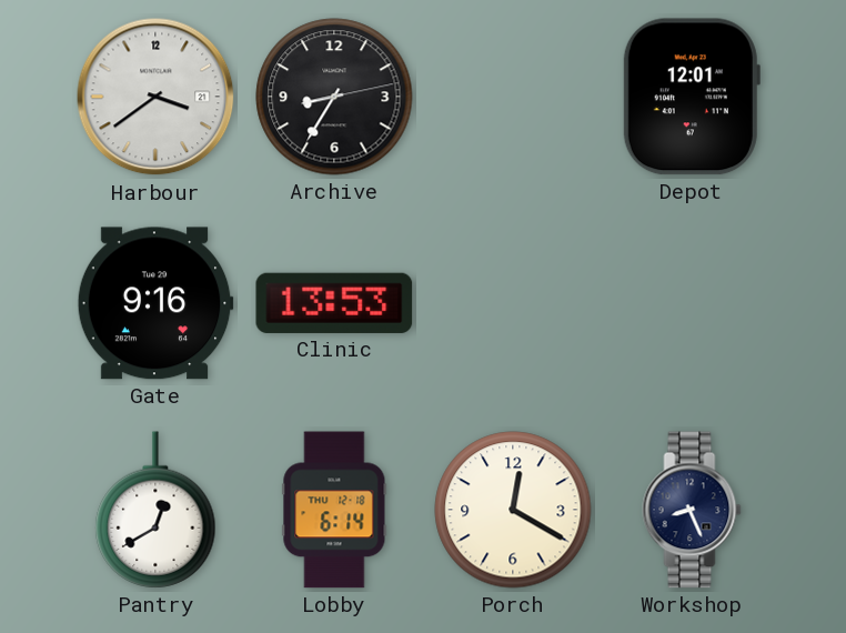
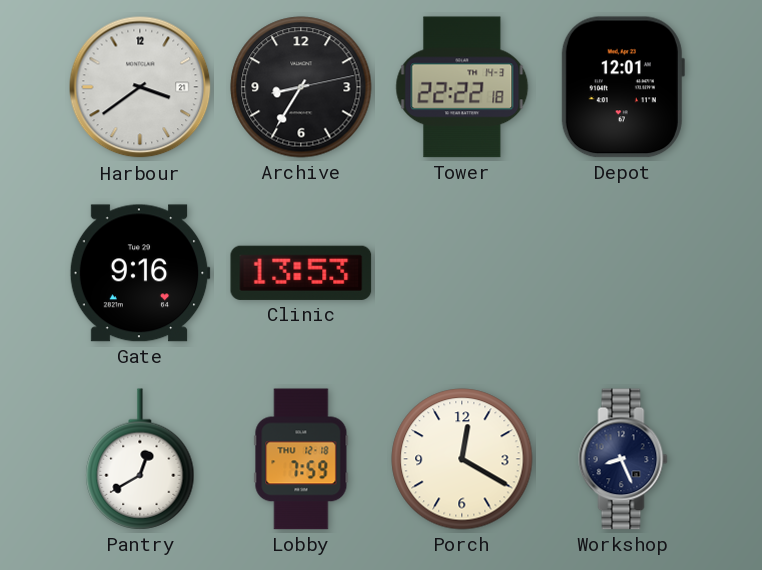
Tower: none -> 22:22 (462, 87)
Lobby: 6:14 -> 7:59 (301, 459)
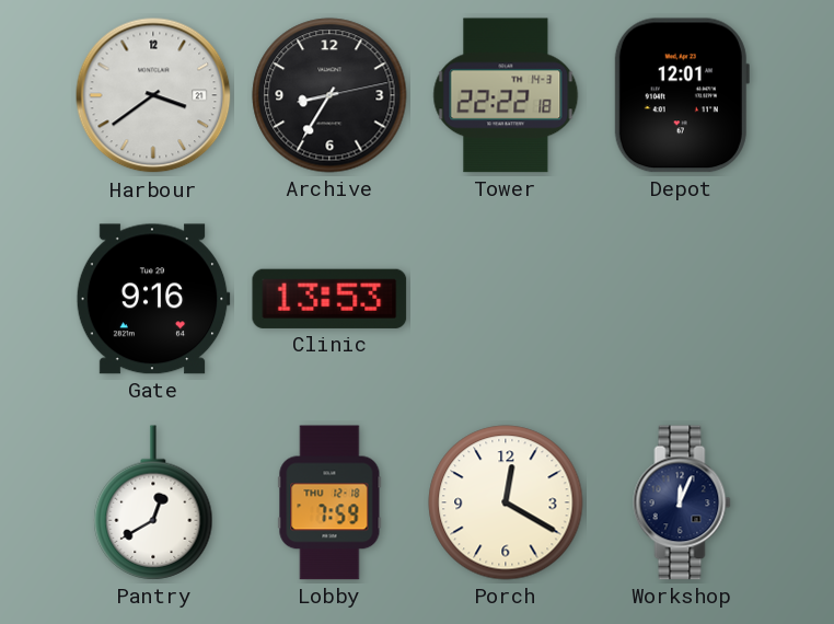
Workshop: 8:26 -> 12:04 (682, 502)
